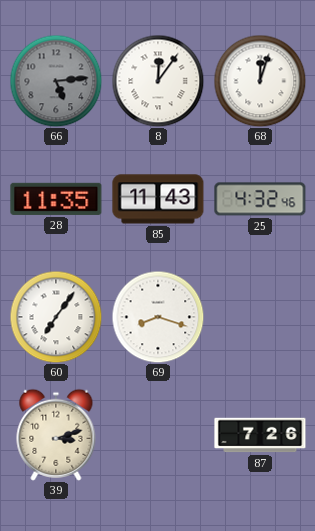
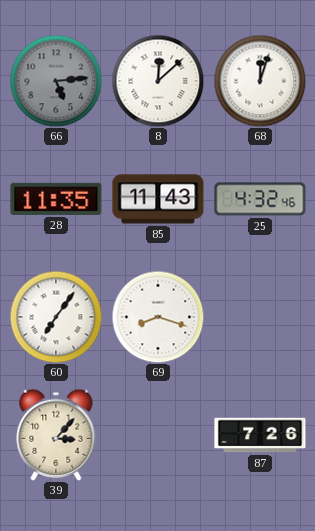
8: 12:06 -> 12:08 (158, 81)
39: 3:12 -> 3:07 (56, 435)
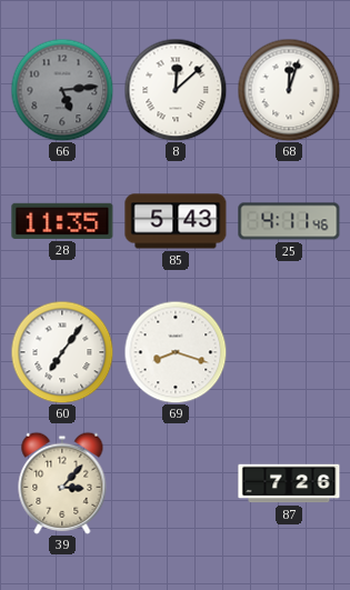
85: 11:43 -> 5:43 (176, 221)
25: 4:32 -> 4:11 (289, 221)
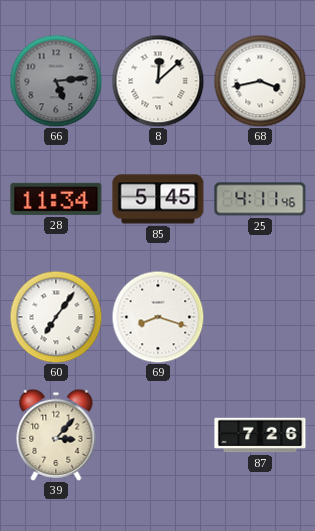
68: 12:03 -> 3:43 (260, 81)
28: 11:35 -> 11:34 (56, 199)
85: 5:43 -> 5:45 (158, 199)
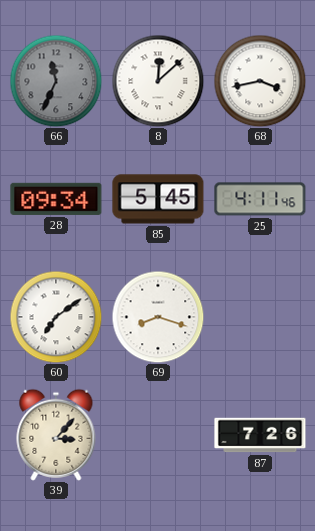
66: 5:14 -> 11:34 (56, 81)
28: 11:34 -> 09:34 (56, 199)
60: 7:06 -> 7:09 (56, 317)
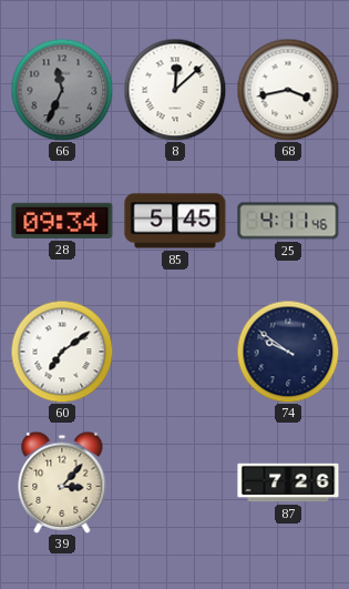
69: 8:18 -> none (158, 317)
74: none -> 9:51 (288, 352)
